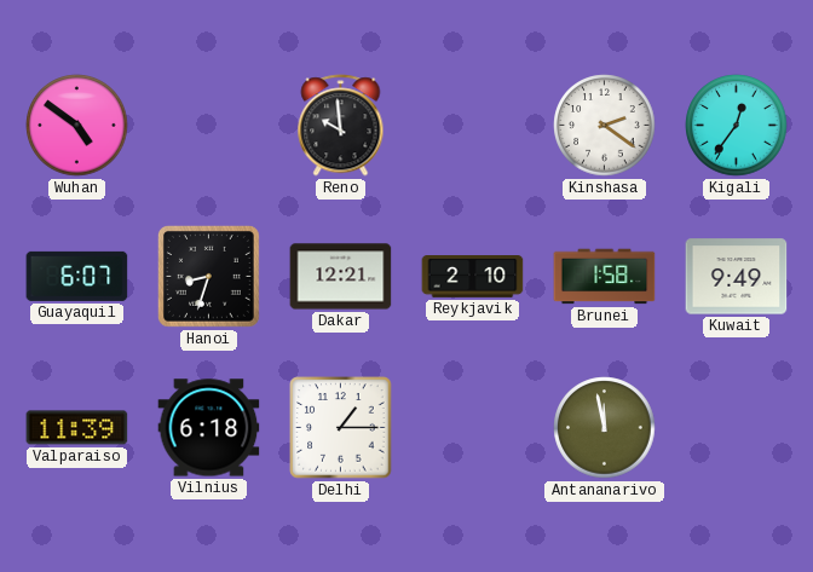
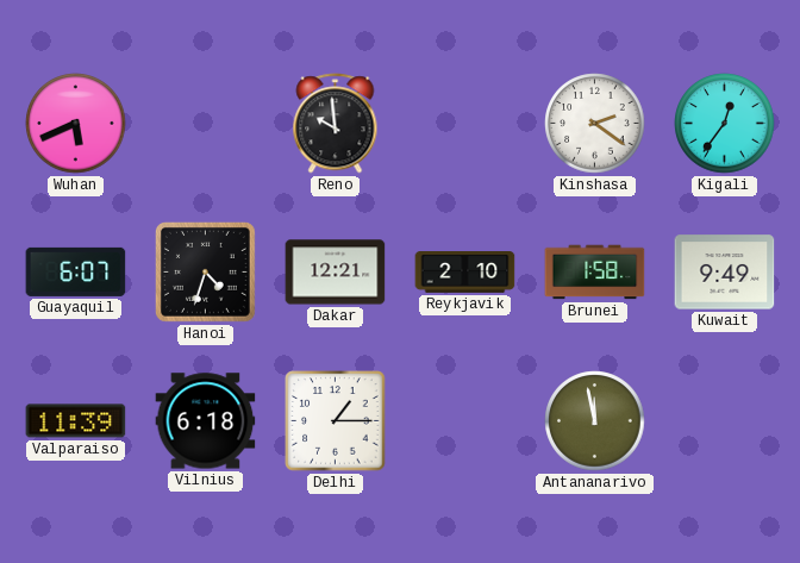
Wuhan: 4:51 -> 5:41 (76, 124)
Hanoi: 8:33 -> 4:33 (205, 271)
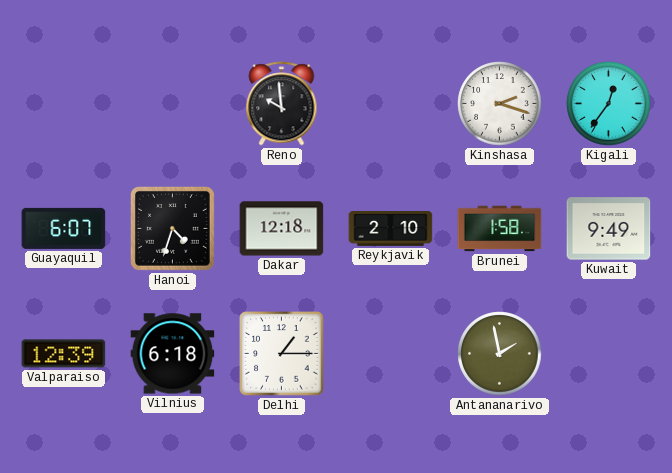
Wuhan: 5:41 -> none (76, 124)
Kinshasa: 2:21 -> 2:18 (500, 104)
Dakar: 12:21 -> 12:18 (282, 229)
Valparaiso: 11:39 -> 12:39 (64, 354)
Antananarivo: 11:58 -> 1:58 (500, 354)
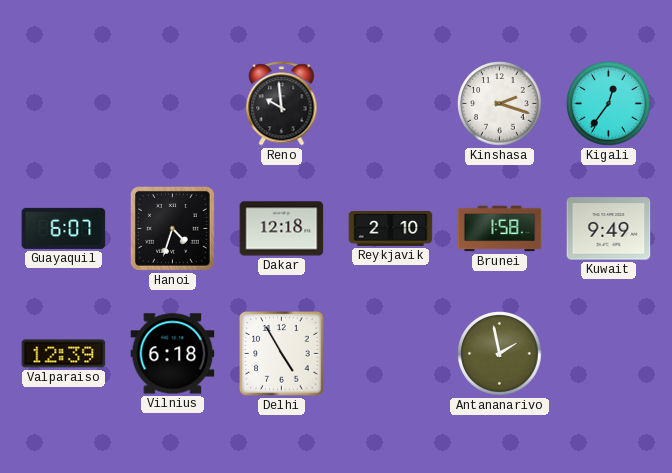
Delhi: 1:15 -> 4:55 (282, 354)
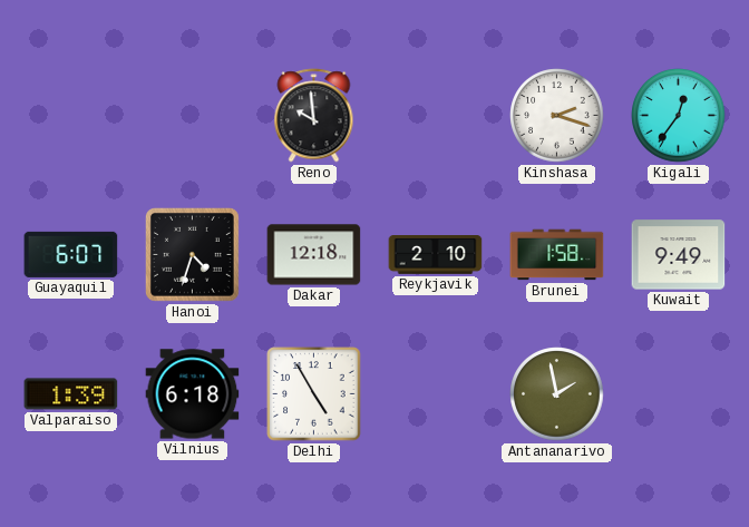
Valparaiso: 12:39 -> 1:39 (71, 394)
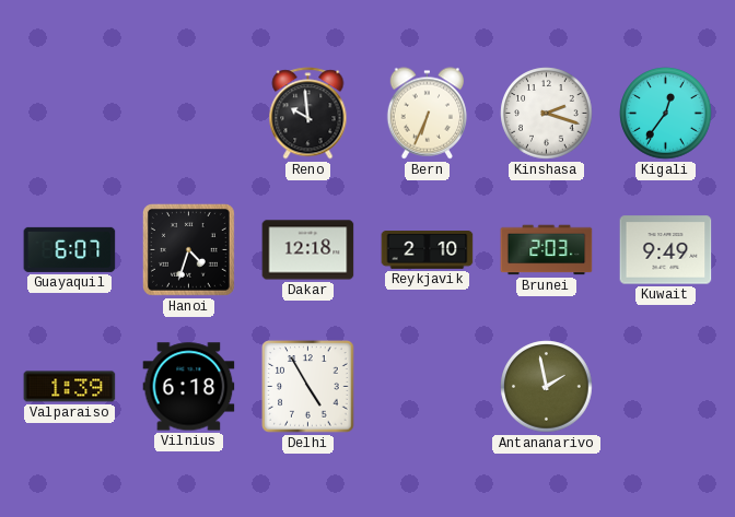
Bern: none -> 6:34 (428, 114)
Brunei: 1:58 -> 2:03 (547, 250)
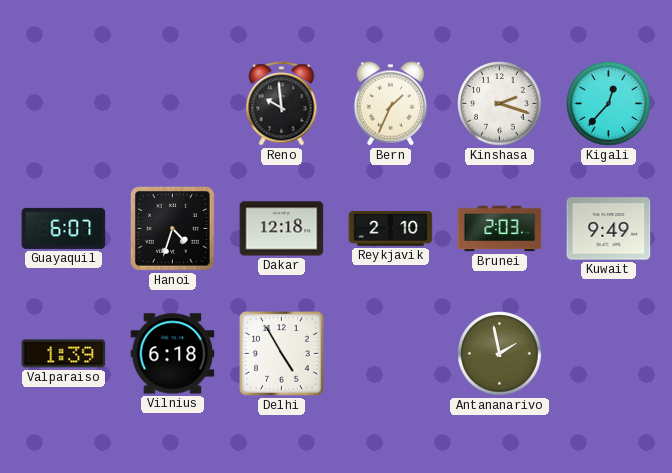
Bern: 6:34 -> 1:34 (391, 104)
Kigali: 12:36 -> 12:37 (609, 104)
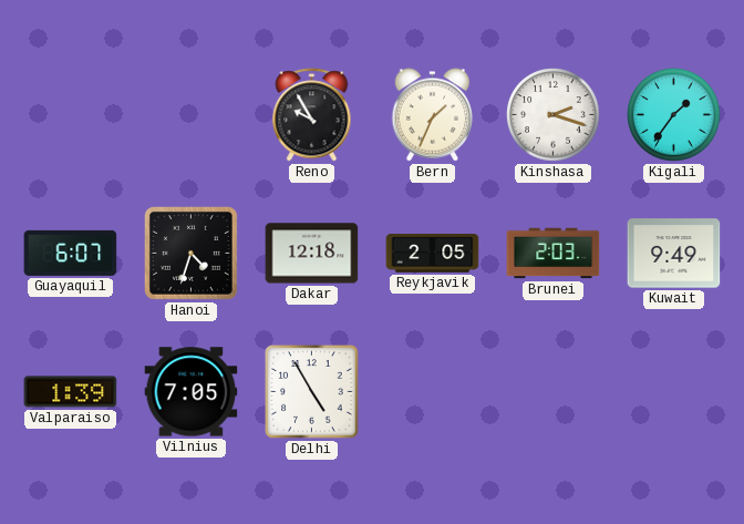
Reno: 9:59 -> 9:55 (312, 115)
Kigali: 12:37 -> 1:36 (674, 115)
Reykjavik: 2:10 -> 2:05 (433, 254)
Vilnius: 6:18 -> 7:05 (192, 392)
Antananarivo: 1:58 -> none (500, 354)
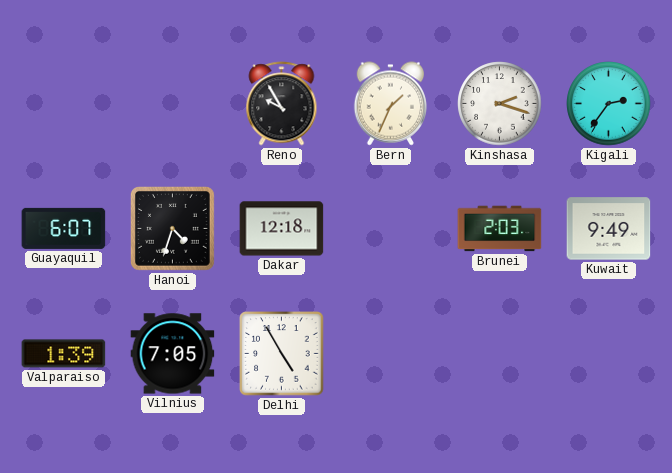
Kigali: 1:36 -> 2:36 (609, 104)
Reykjavik: 2:05 -> none (433, 254)
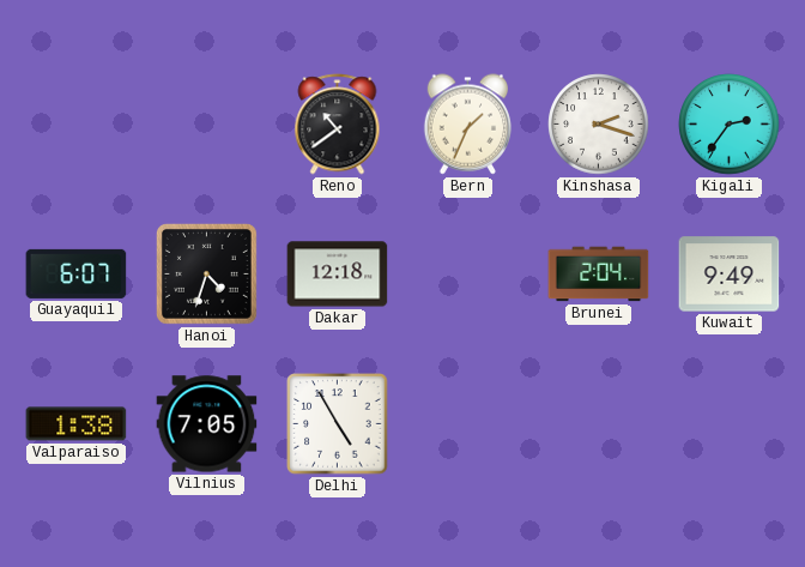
Reno: 9:55 -> 10:39 (338, 125)
Brunei: 2:03 -> 2:04 (599, 275)
Valparaiso: 1:39 -> 1:38 (77, 424)
